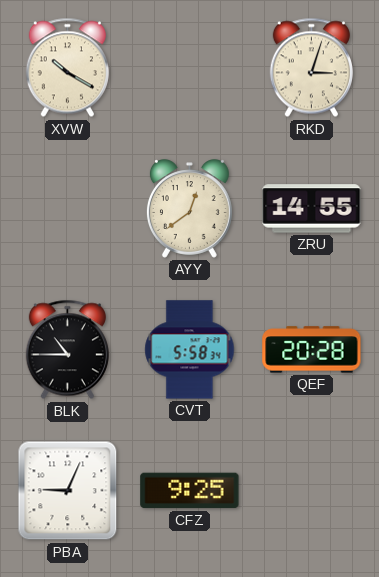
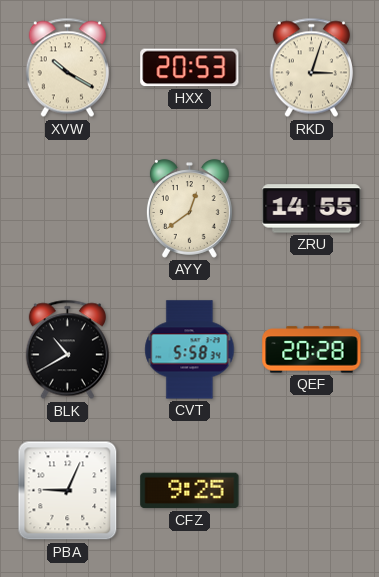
HXX: none -> 20:53 (190, 68)
BLK: 10:45 -> 10:40 (67, 350)
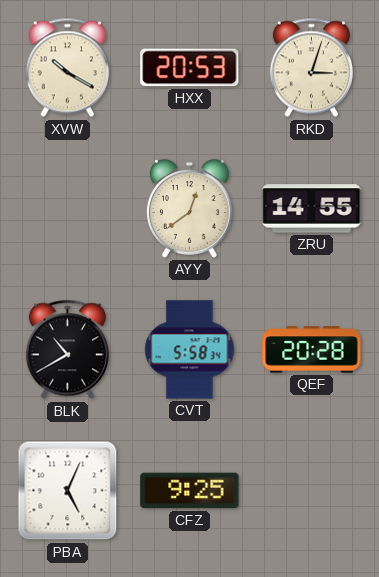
PBA: 9:04 -> 5:04 (68, 491)
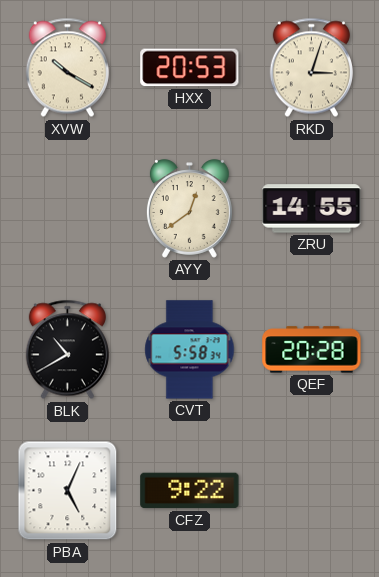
CFZ: 9:25 -> 9:22 (190, 491)
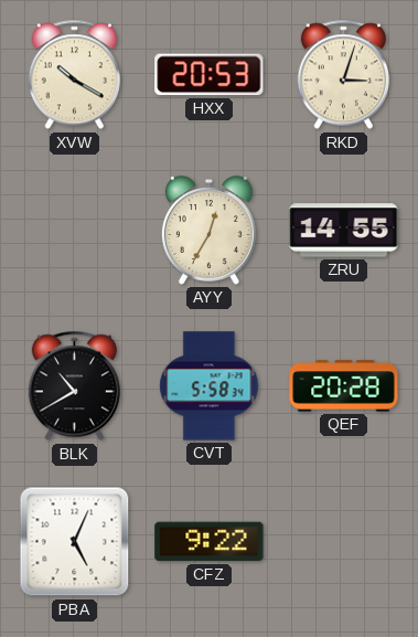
AYY: 12:39 -> 12:35 (208, 231)
